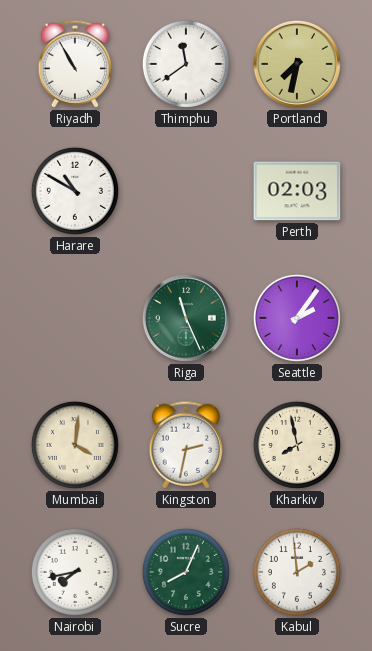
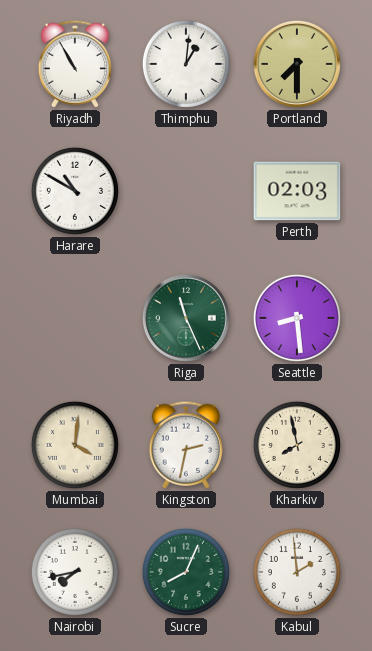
Thimphu: 11:39 -> 1:01 (186, 64)
Portland: 7:32 -> 7:30 (297, 64)
Seattle: 2:06 -> 8:29 (297, 318)
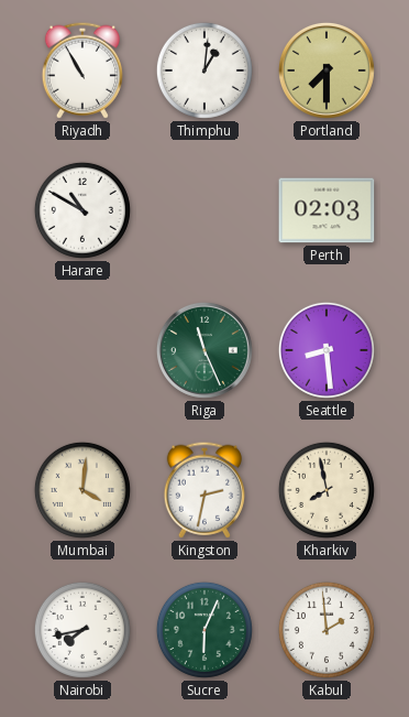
Sucre: 8:04 -> 6:04 (204, 630)
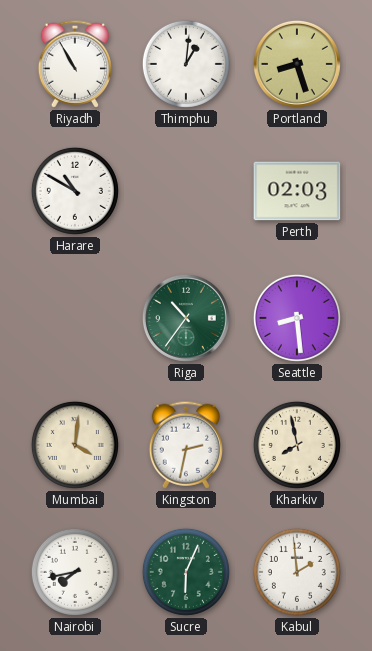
Portland: 7:30 -> 8:27 (297, 64)
Riga: 11:26 -> 10:36 (186, 318)
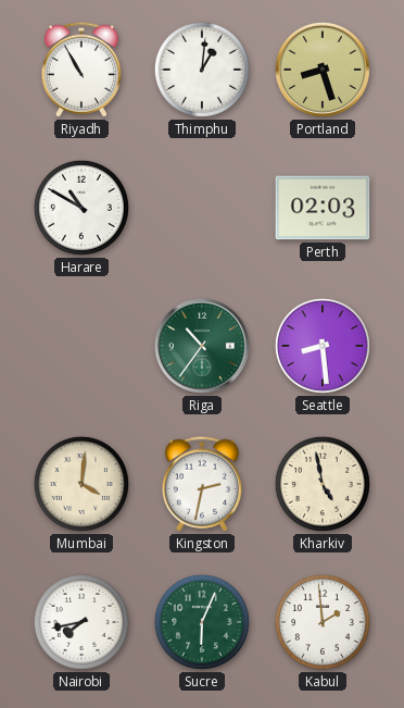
Kharkiv: 7:58 -> 4:58 (323, 484)
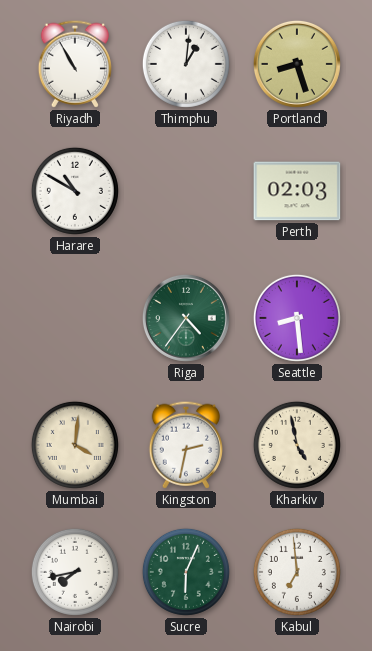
Riga: 10:36 -> 4:36 (186, 318)
Kabul: 1:59 -> 6:59 (297, 572)
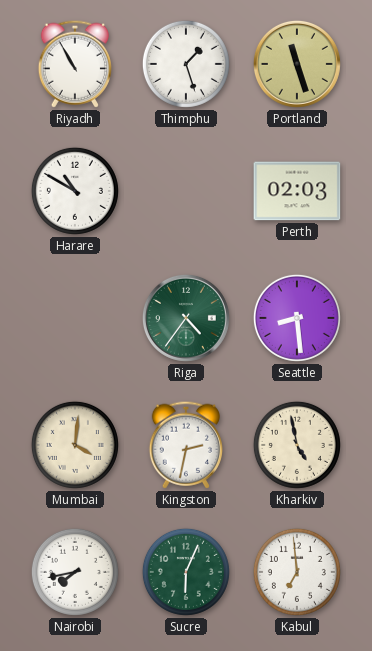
Thimphu: 1:01 -> 1:27 (186, 64)
Portland: 8:27 -> 11:27 (297, 64)
